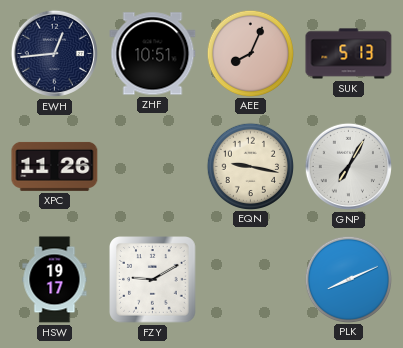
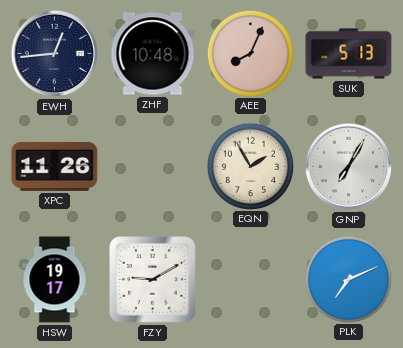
ZHF: 10:51 -> 10:48 (153, 54)
EQN: 9:17 -> 1:55 (250, 166)
PLK: 8:11 -> 7:11 (348, 279)
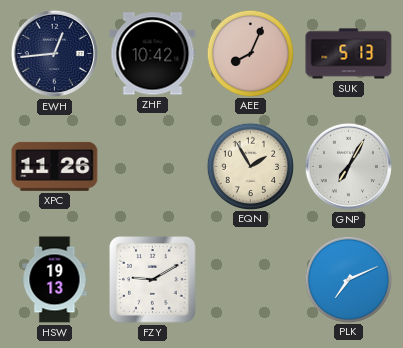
ZHF: 10:48 -> 10:42 (153, 54)
HSW: 19:17 -> 19:13 (55, 280)
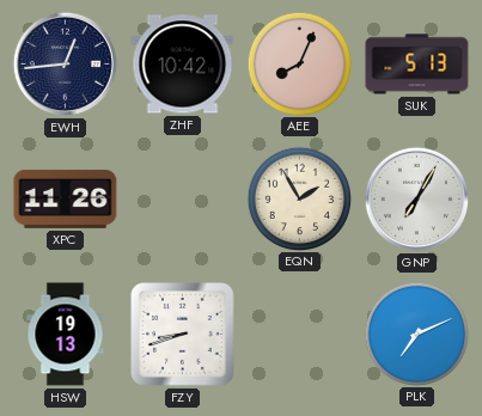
FZY: 9:10 -> 8:42 (183, 335)
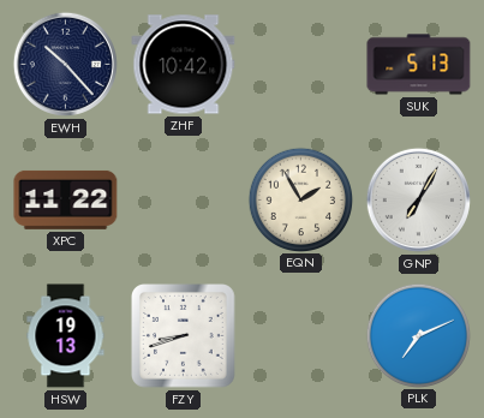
EWH: 12:44 -> 10:23 (65, 64)
AEE: 8:04 -> none (299, 63)
XPC: 11:26 -> 11:22 (66, 199)
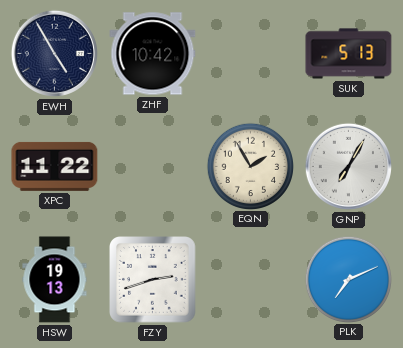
EWH: 10:23 -> 4:55 (54, 53)
FZY: 8:42 -> 2:42 (153, 280)
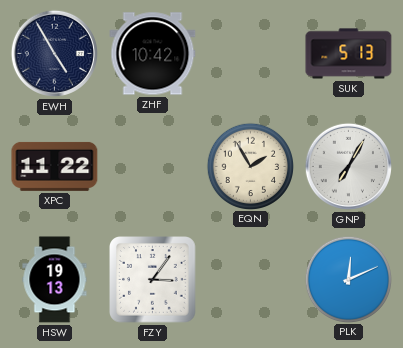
FZY: 2:42 -> 3:06 (153, 280)
PLK: 7:11 -> 12:11 (348, 279)
